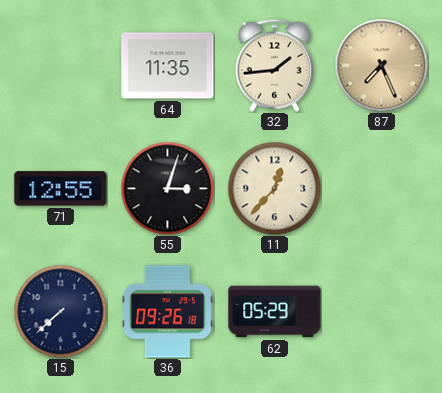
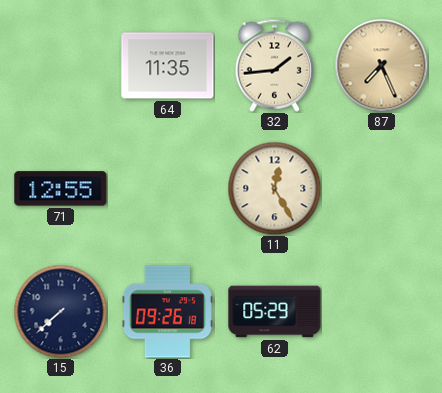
55: 3:03 -> none (167, 188)
11: 12:37 -> 12:25 (274, 188)
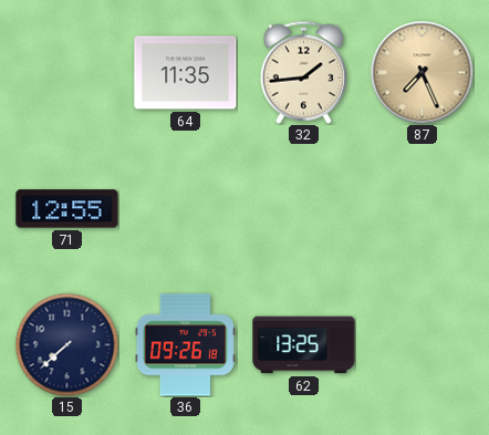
11: 12:25 -> none (274, 188)
62: 05:29 -> 13:25 (304, 345)
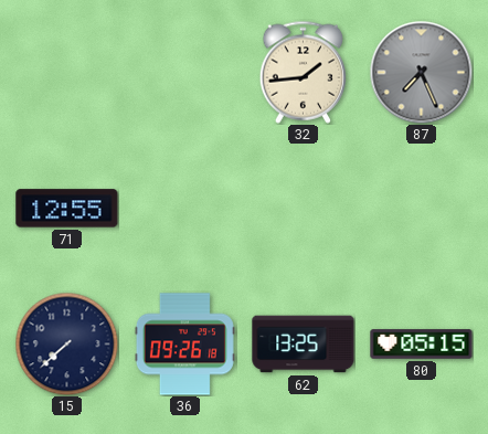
64: 11:35 -> none (186, 73)
87 dial: champagne -> grey (421, 72)
80: none -> 05:15 (422, 345)
